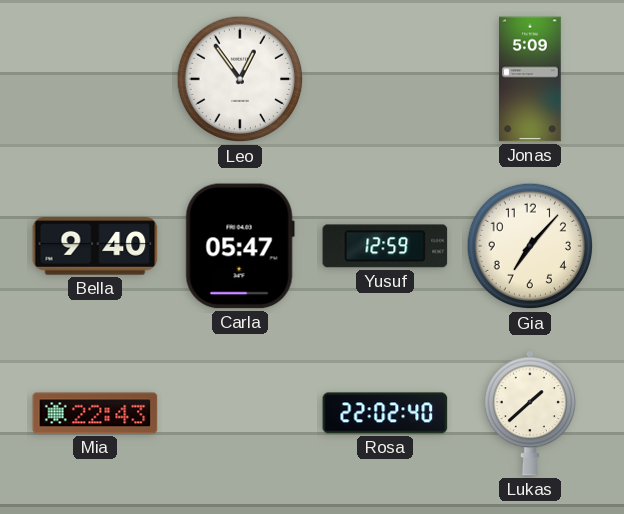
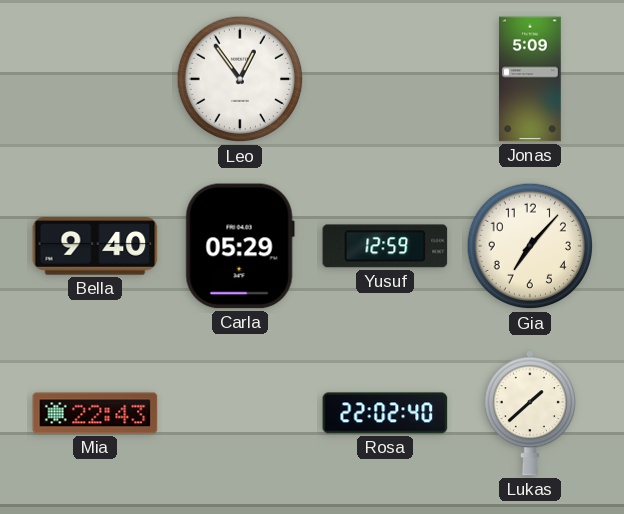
Carla: 05:47 -> 05:29 (240, 246)
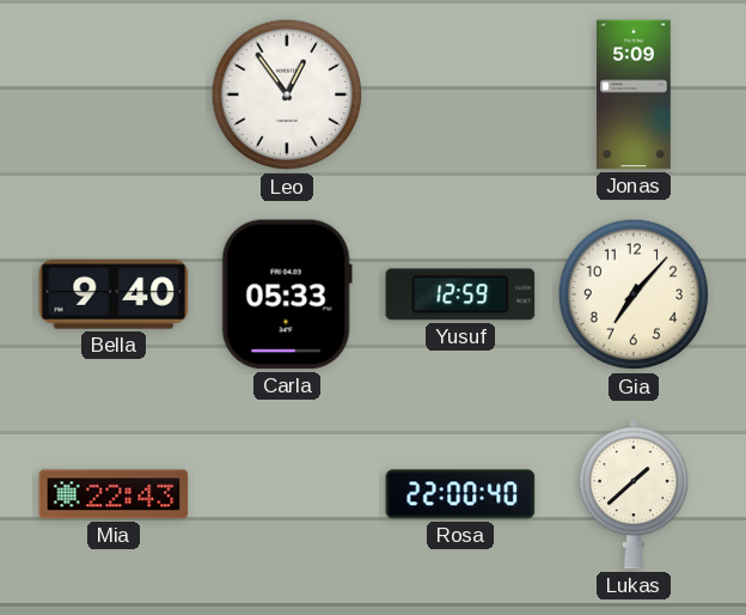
Carla: 05:29 -> 05:33 (287, 294)
Rosa: 22:02 -> 22:00 (460, 494)
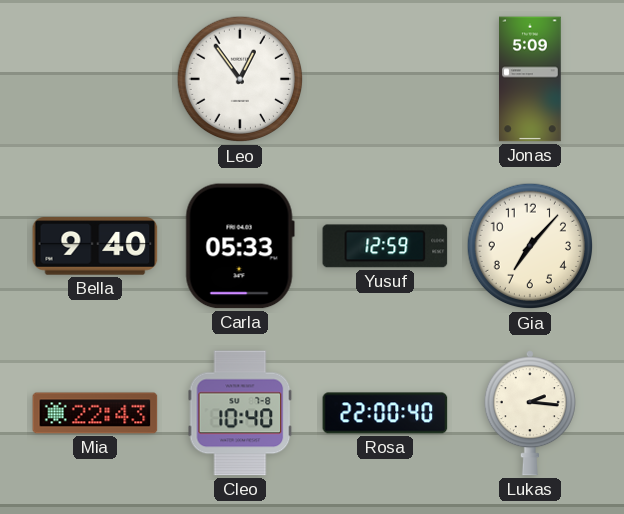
Cleo: none -> 10:40 (240, 413)
Lukas: 1:38 -> 2:16 (530, 413)
